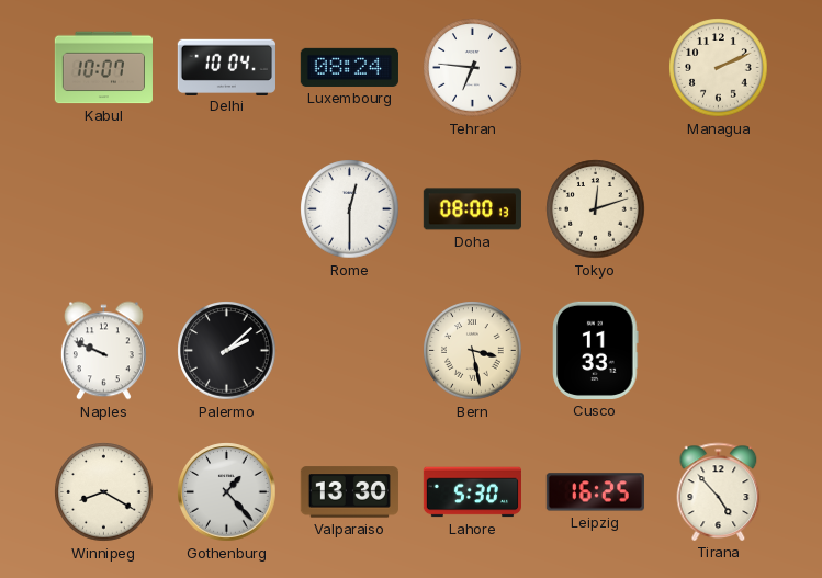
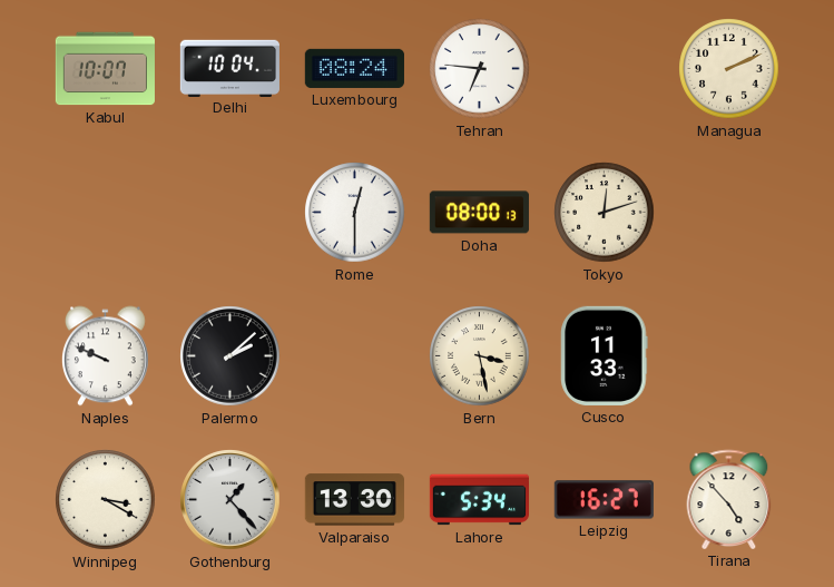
Winnipeg: 8:20 -> 3:20 (106, 500)
Lahore: 5:30 -> 5:34 (479, 500)
Leipzig: 16:25 -> 16:27 (604, 500)
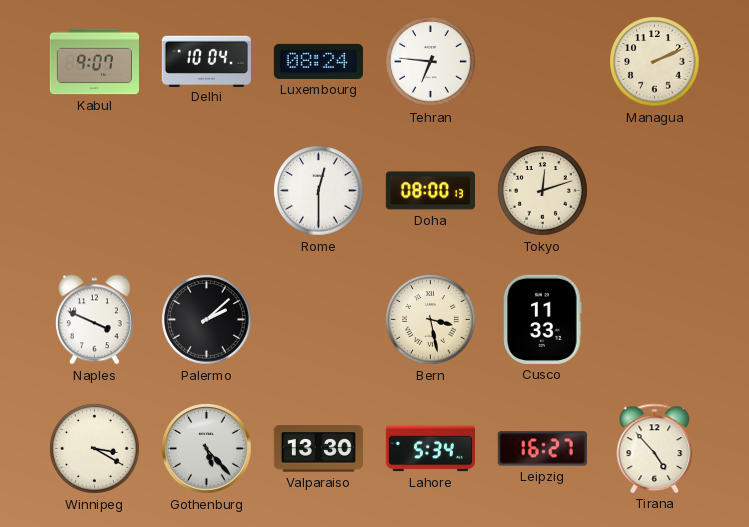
Kabul: 10:07 -> 9:07 (94, 62)
Naples: 9:49 -> 3:49 (94, 320)
Gothenburg: 1:23 -> 5:23 (207, 449)
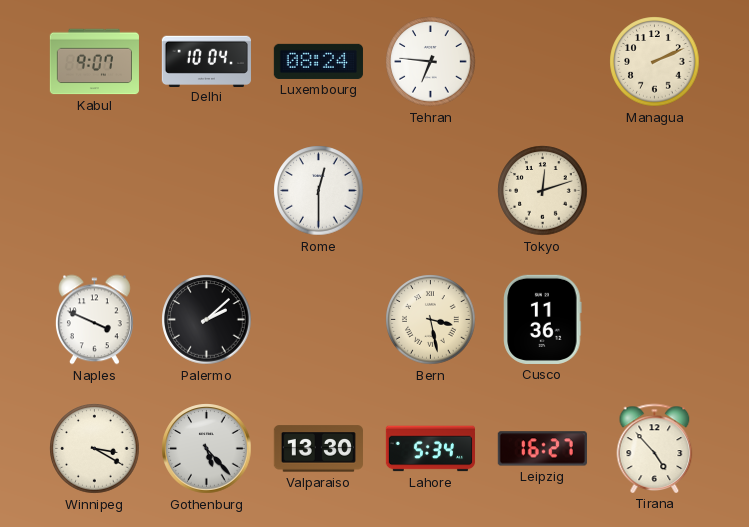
Doha: 08:00 -> none (430, 191)
Cusco: 11:33 -> 11:36 (543, 319)
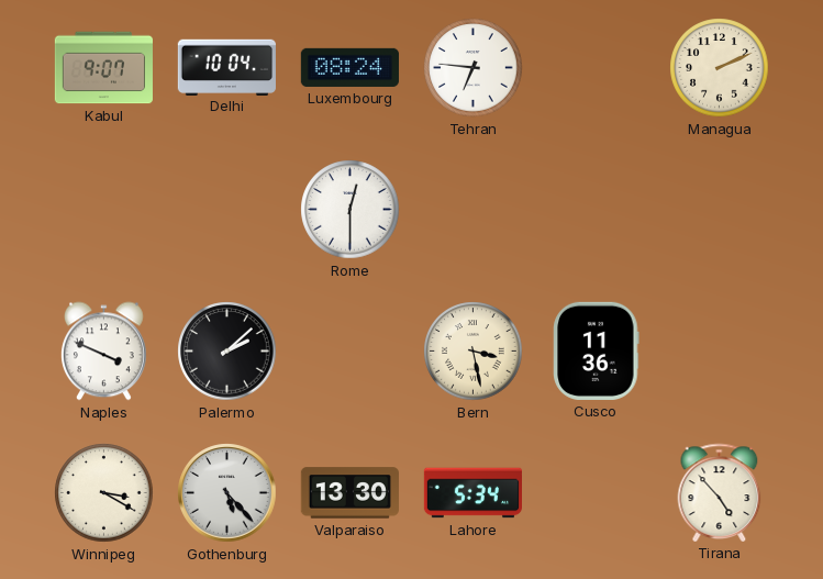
Tokyo: 12:12 -> none (543, 191)
Leipzig: 16:27 -> none (542, 449)
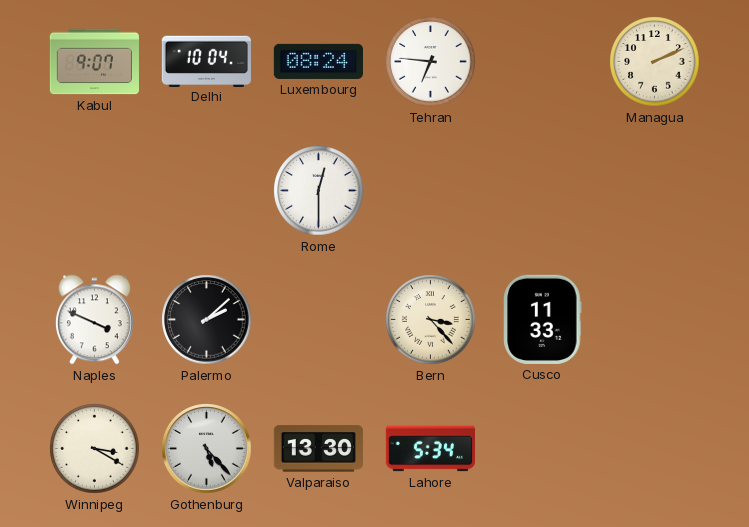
Bern: 3:28 -> 3:23 (431, 320)
Cusco: 11:36 -> 11:33 (543, 319)
Tirana: 4:53 -> none (720, 492)
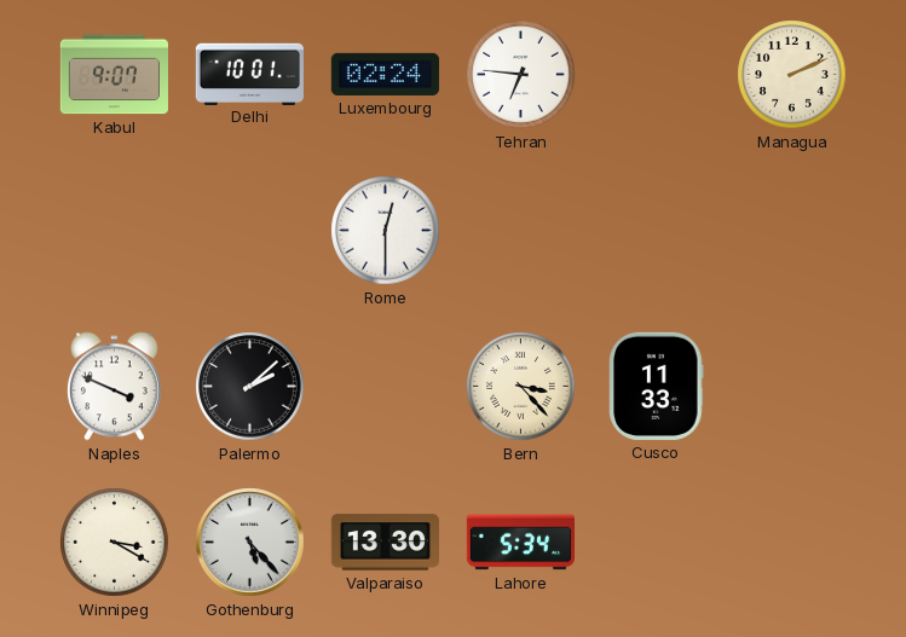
Delhi: 10:04 -> 10:01 (249, 74)
Luxembourg: 08:24 -> 02:24 (385, 74)
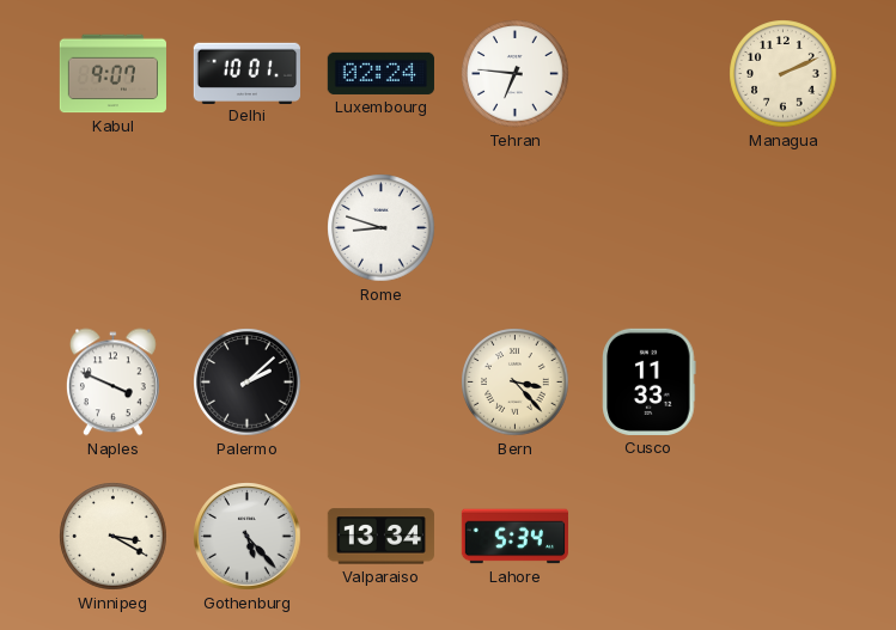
Rome: 12:30 -> 8:48 (382, 228)
Valparaiso: 13:30 -> 13:34 (380, 537)
